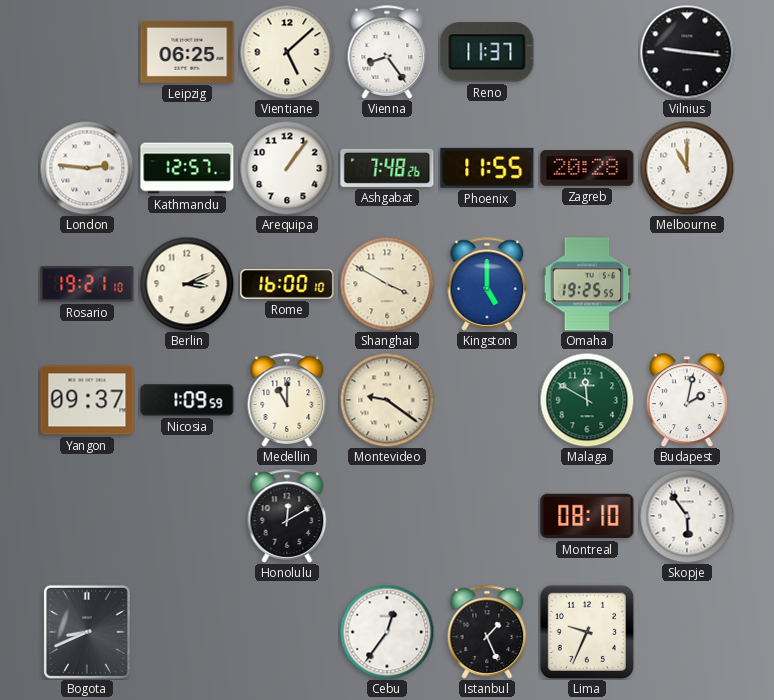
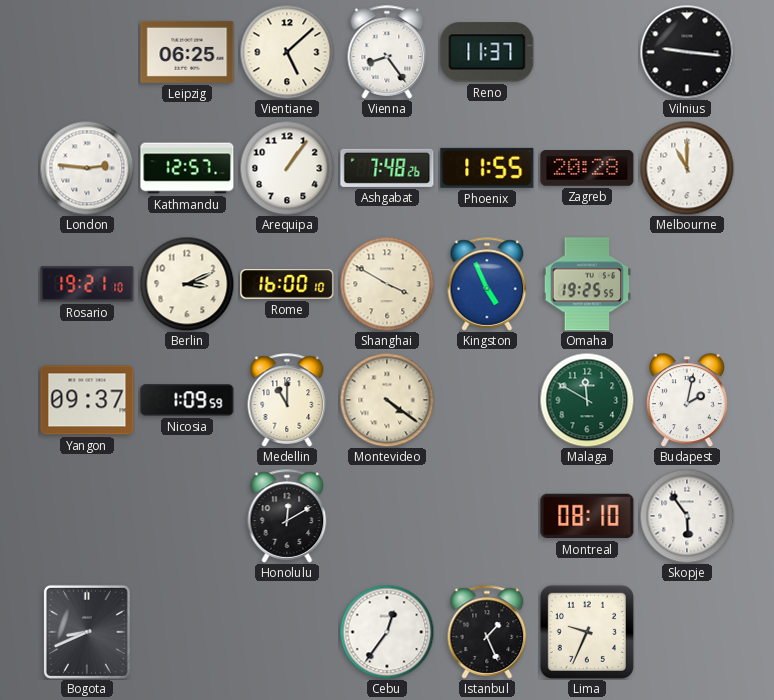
Kingston: 5:00 -> 4:56 (487, 284)
Montevideo: 9:21 -> 4:21 (387, 400)
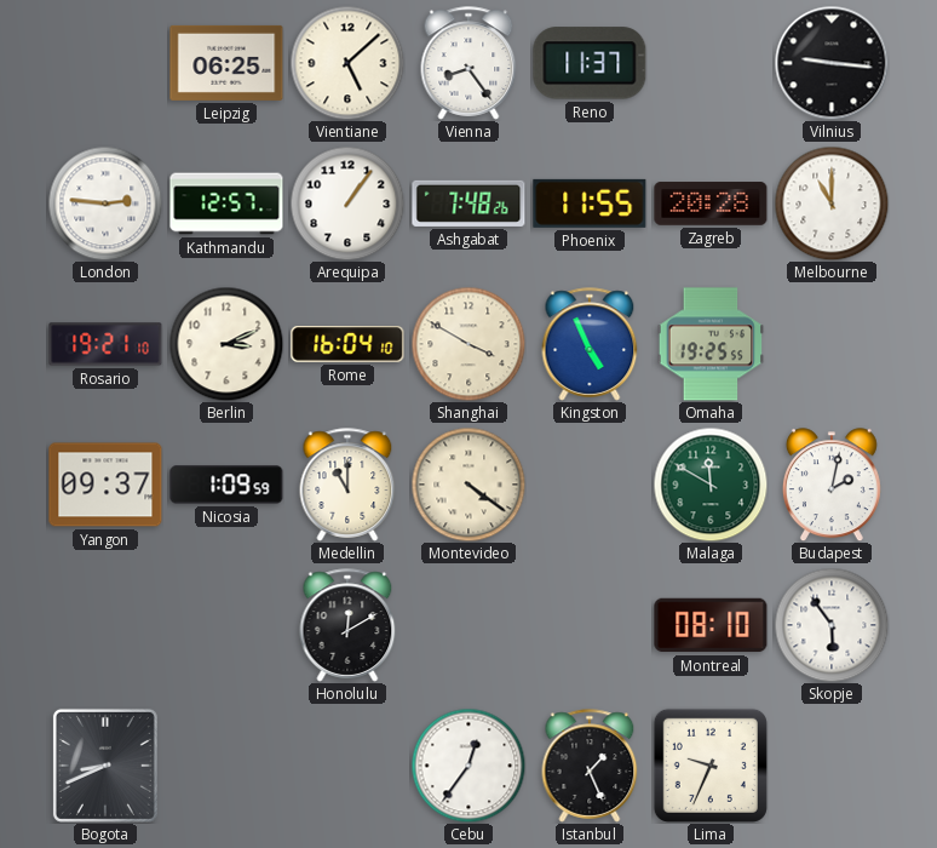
Rome: 16:00 -> 16:04 (347, 344)
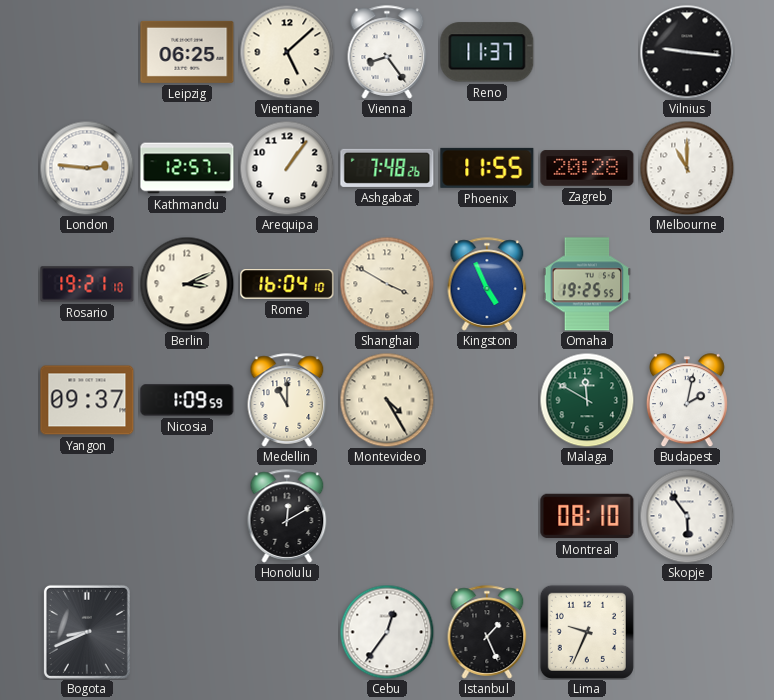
Montevideo: 4:21 -> 4:25 (387, 400)
